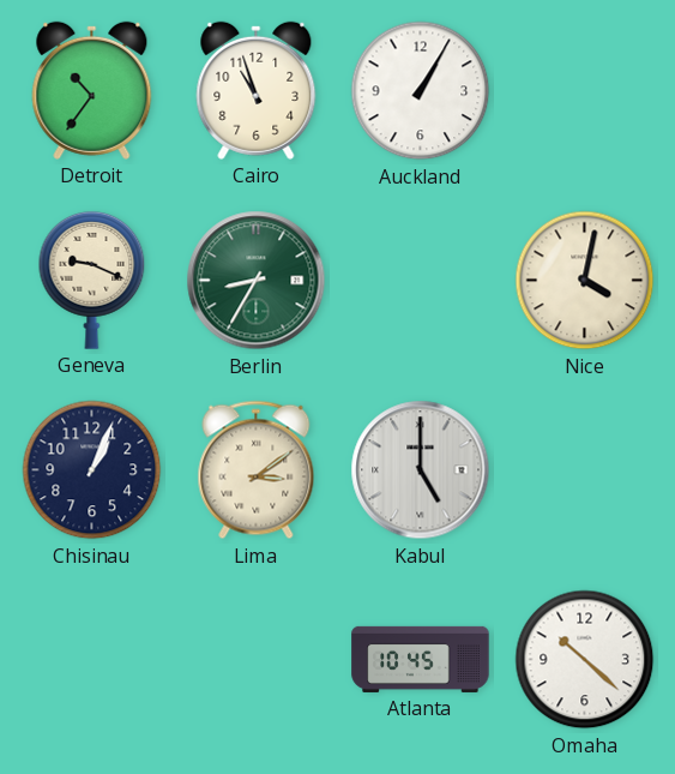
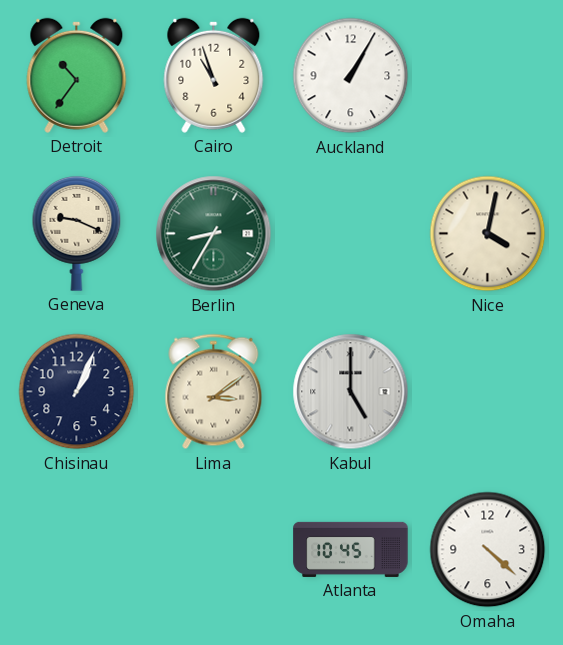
Omaha: 10:22 -> 4:22 (488, 550)
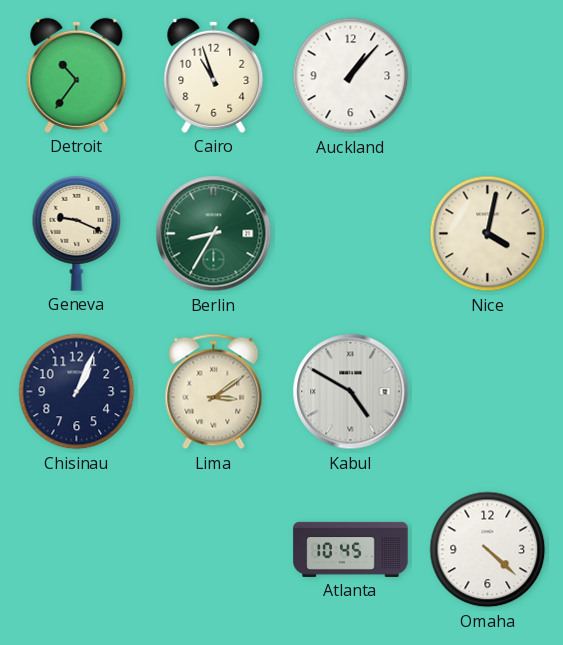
Auckland: 1:05 -> 1:07 (351, 76)
Kabul: 5:00 -> 4:50 (351, 392)
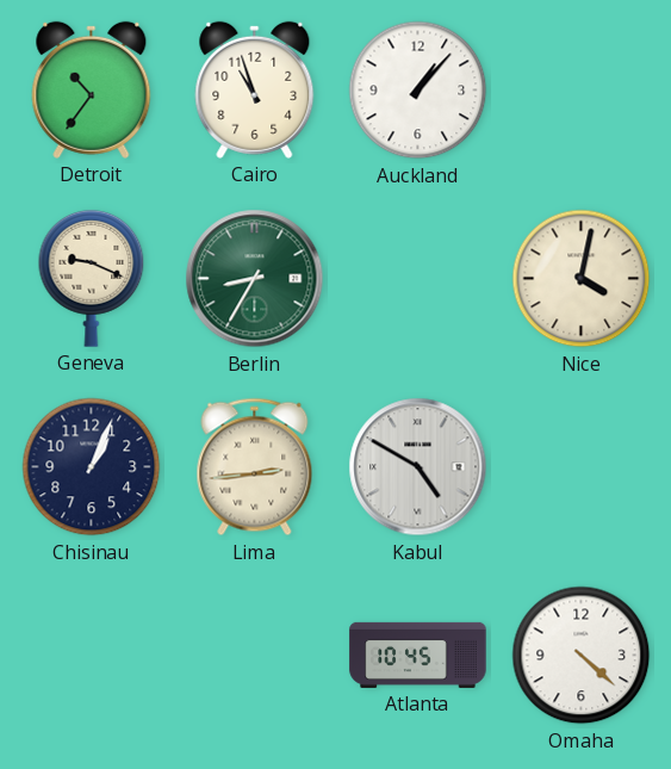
Lima: 3:09 -> 2:44 (255, 467)
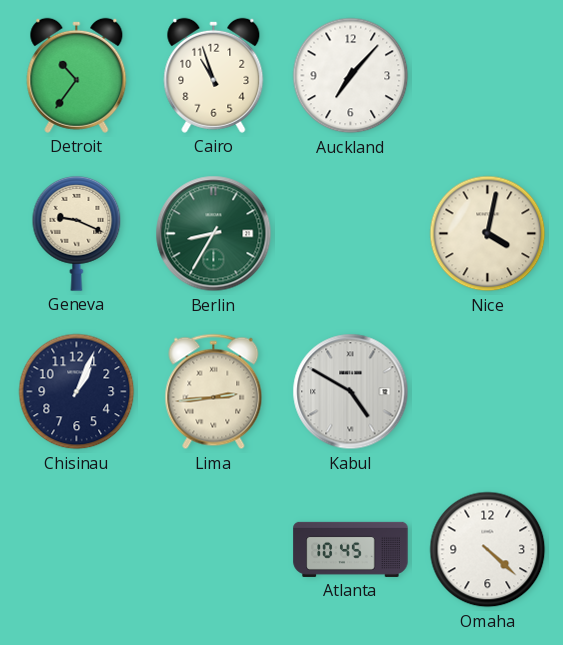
Auckland: 1:07 -> 7:07 (351, 76)
